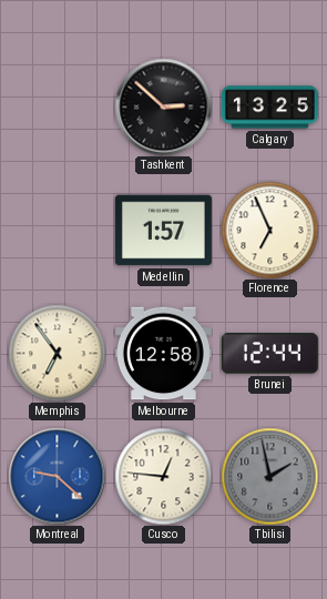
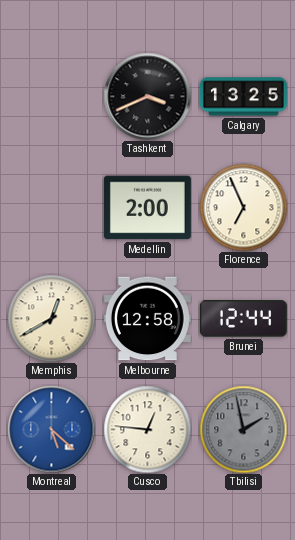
Tashkent: 2:52 -> 3:41 (147, 96)
Medellin: 1:57 -> 2:00 (147, 208)
Memphis: 6:54 -> 12:40 (51, 318)
Montreal: 9:22 -> 5:22 (51, 429)
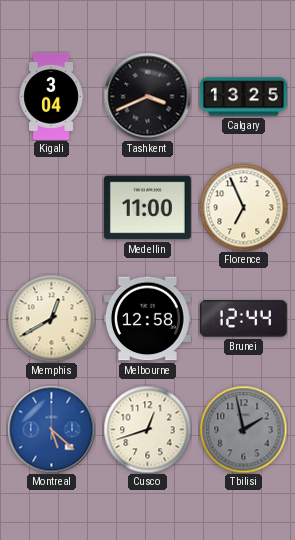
Kigali: none -> 3:04 (51, 96)
Medellin: 2:00 -> 11:00 (147, 208)
Cusco: 12:46 -> 12:42 (147, 429)
